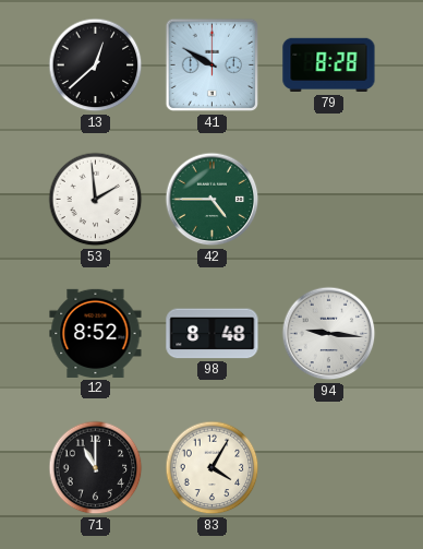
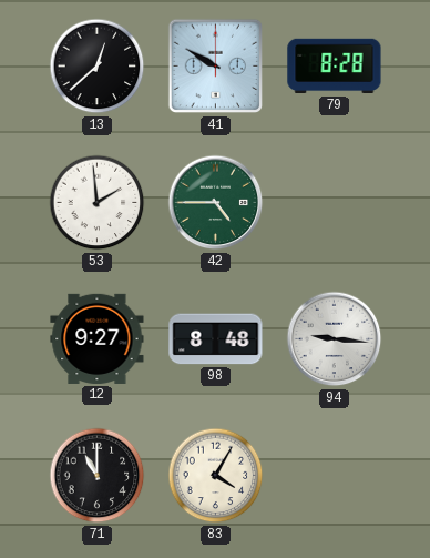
12: 8:52 -> 9:27 (98, 338)
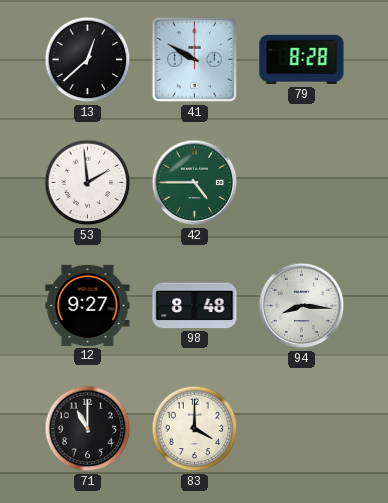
94: 9:16 -> 8:16 (302, 306)
83: 4:05 -> 4:00 (195, 429)
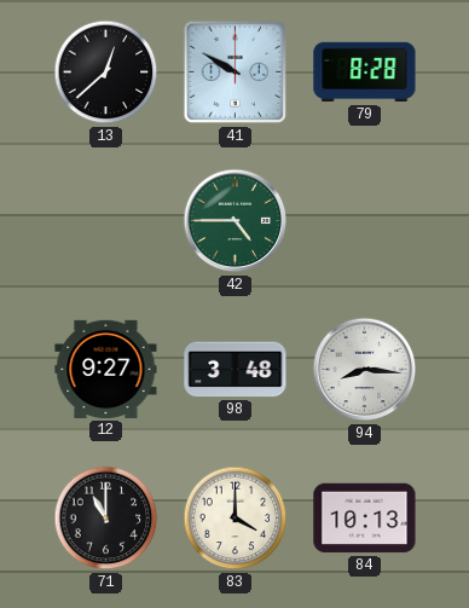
53: 1:59 -> none (88, 183)
98: 8:48 -> 3:48 (236, 370)
84: none -> 10:13 (365, 519)
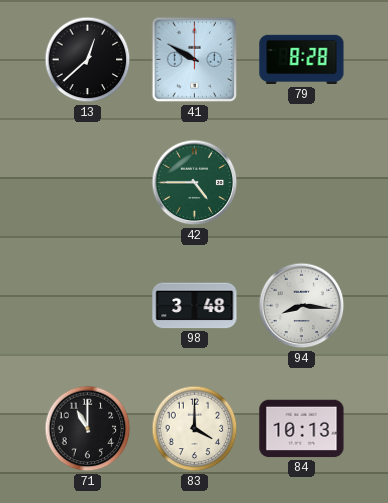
12: 9:27 -> none (106, 369)
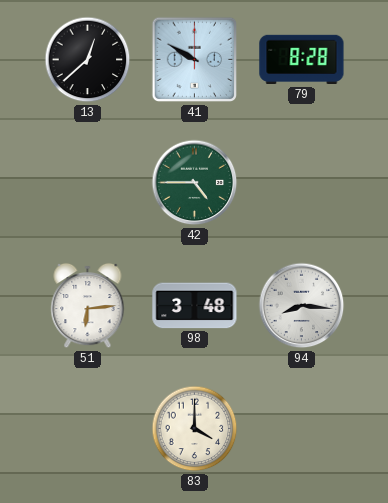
51: none -> 6:14 (88, 306)
71: 11:00 -> none (88, 429)
84: 10:13 -> none (302, 429)
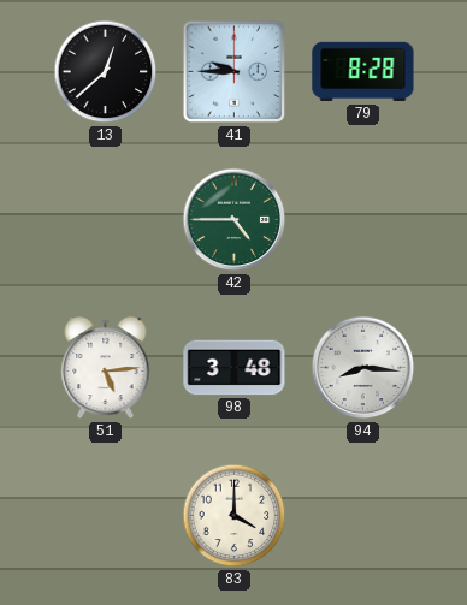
41: 9:50 -> 9:45 (235, 72)
51: 6:14 -> 5:14 (106, 368)
